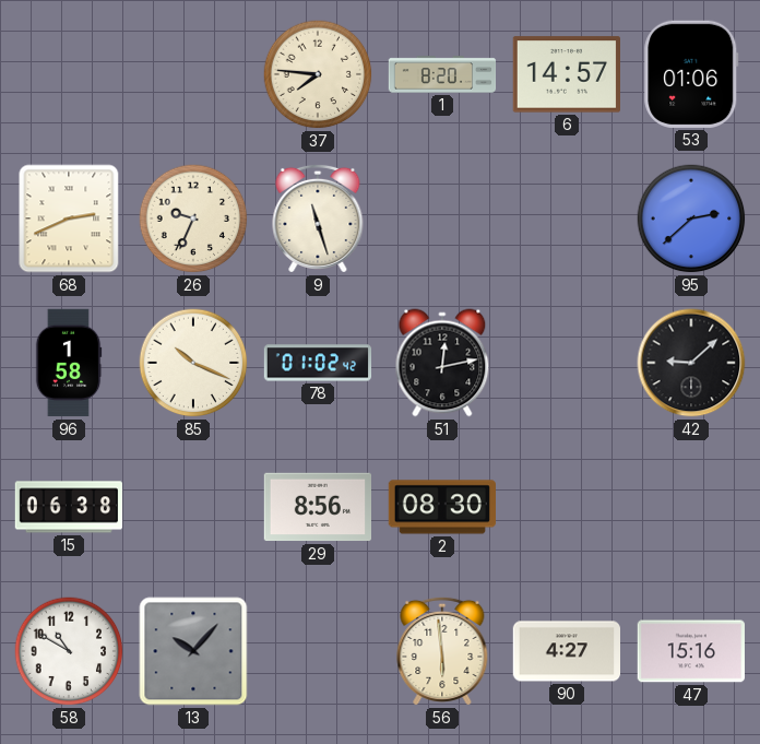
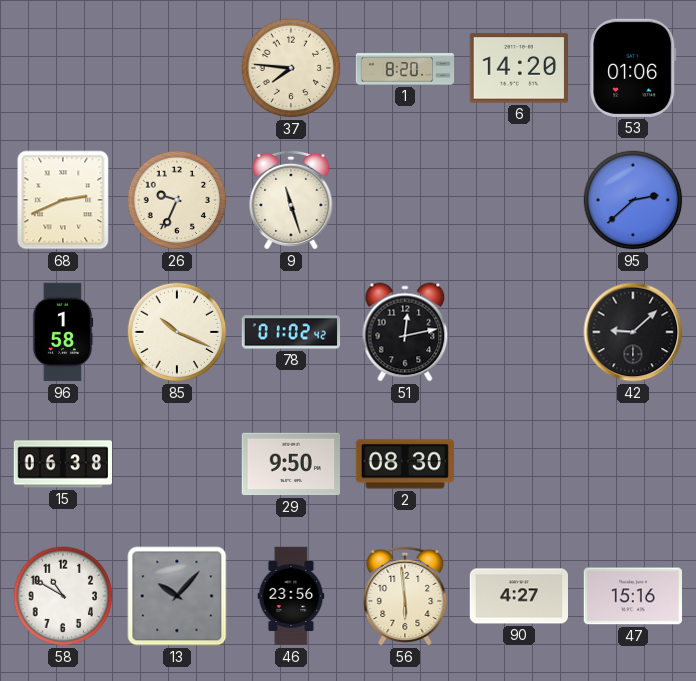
6: 14:57 -> 14:20 (518, 68)
29: 8:56 -> 9:50 (290, 464)
46: none -> 23:56 (291, 596)
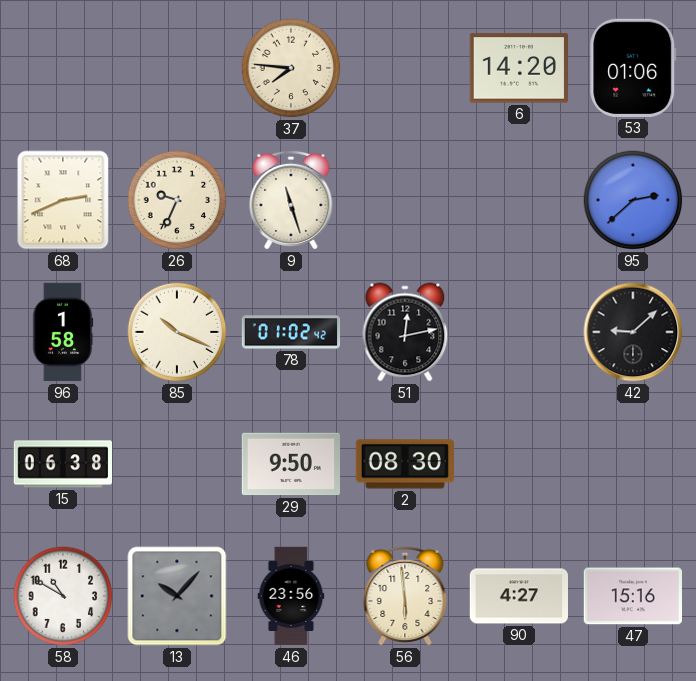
1: 8:20 -> none (405, 68)
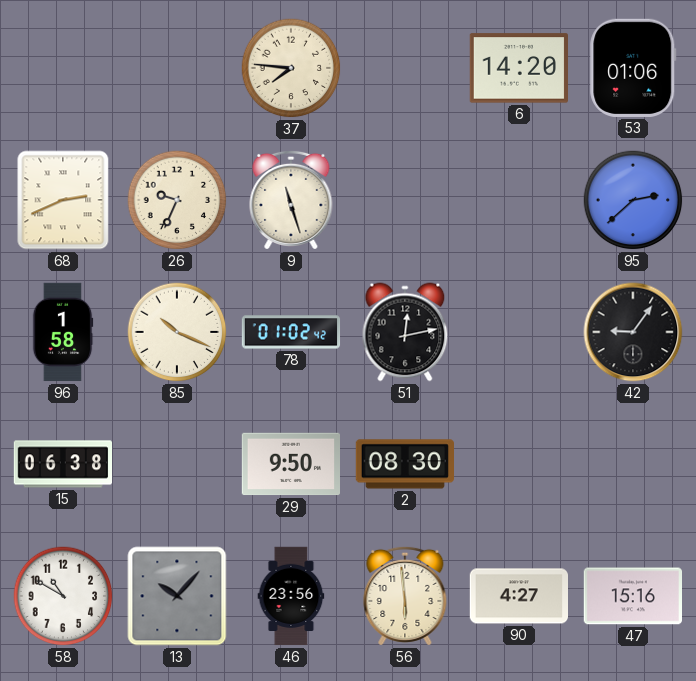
42: 9:08 -> 9:06 (633, 332)
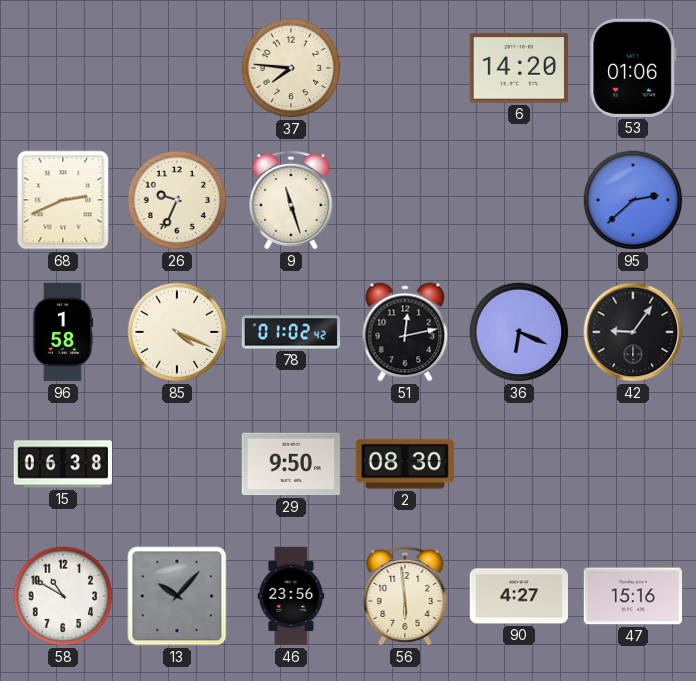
85: 10:19 -> 4:19 (177, 332)
36: none -> 6:19 (519, 332)
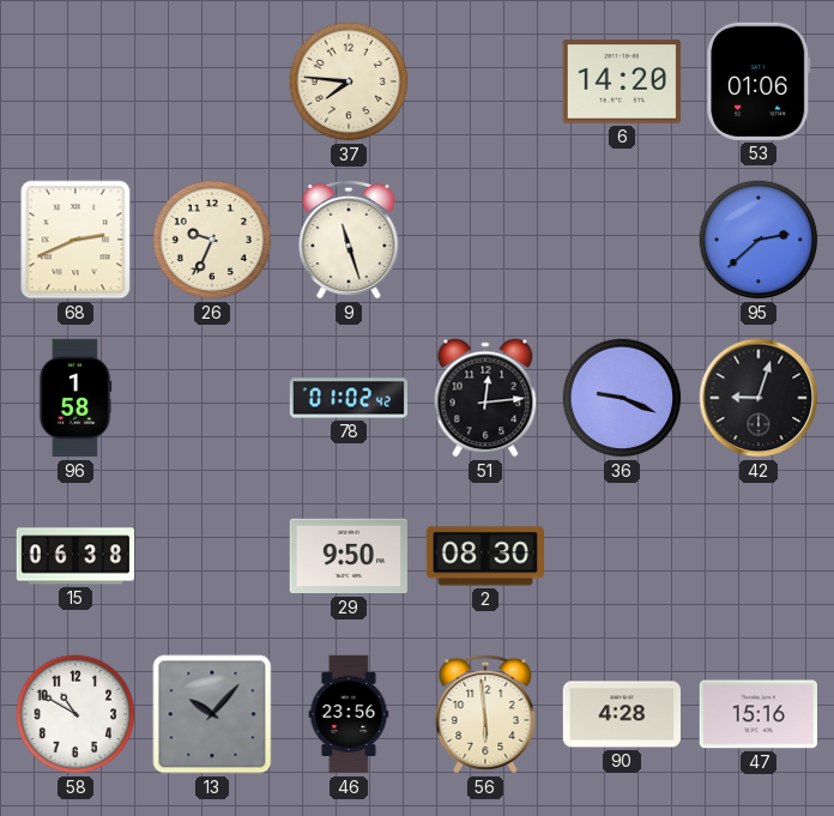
85: 4:19 -> none (177, 332)
51: 12:13 -> 12:14 (485, 398)
36: 6:19 -> 9:19 (622, 398)
42: 9:06 -> 9:03 (759, 398)
90: 4:27 -> 4:28 (621, 714)
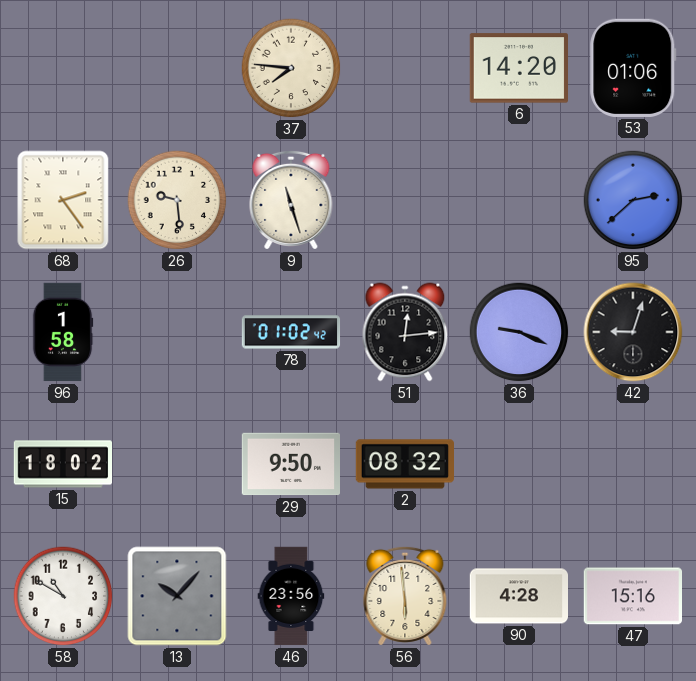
68: 2:41 -> 2:24 (63, 200)
26: 9:34 -> 9:29 (177, 200)
15: 06:38 -> 18:02 (62, 464)
2: 08:30 -> 08:32 (404, 464)
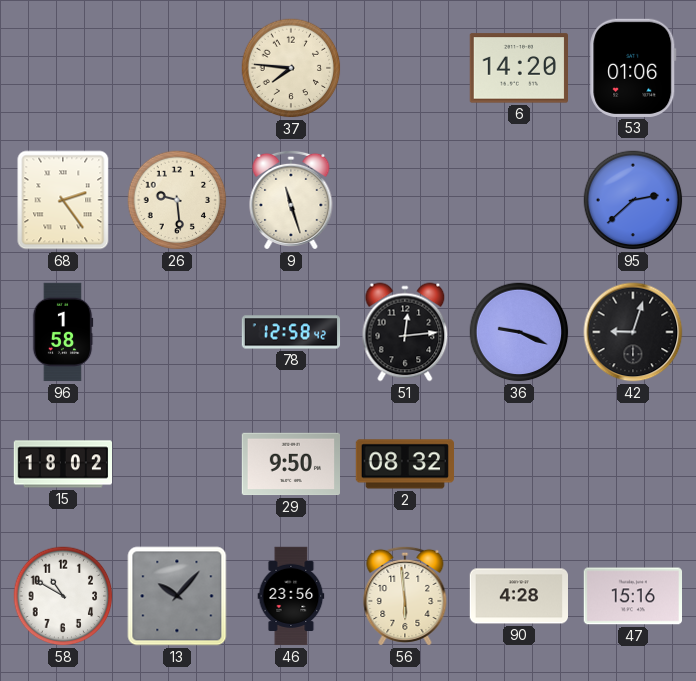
78: 01:02 -> 12:58 (291, 332)
